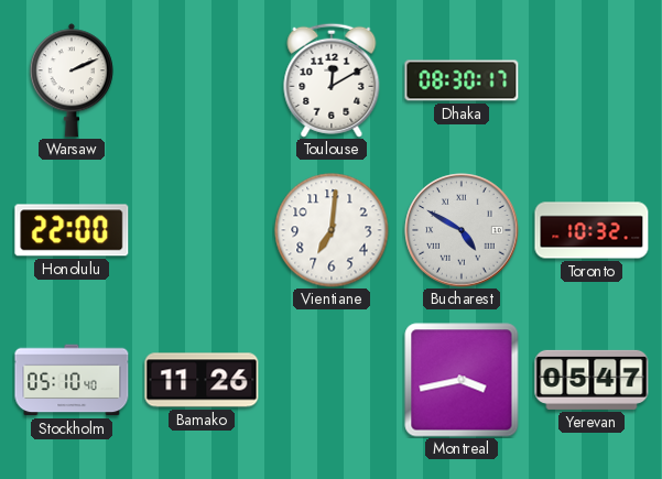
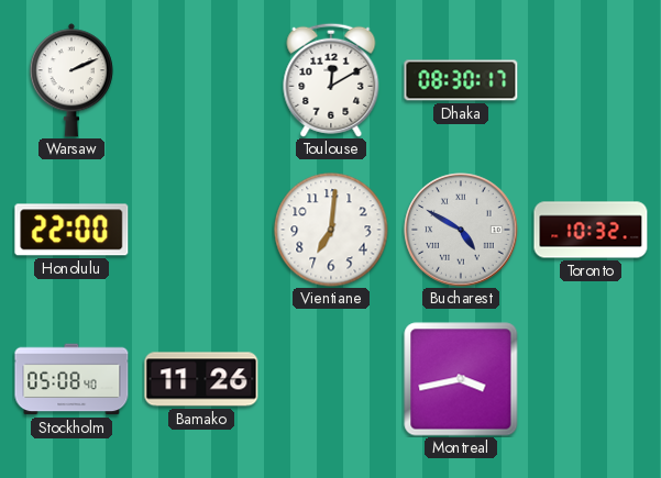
Stockholm: 05:10 -> 05:08 (71, 379)
Yerevan: 05:47 -> none (592, 380)
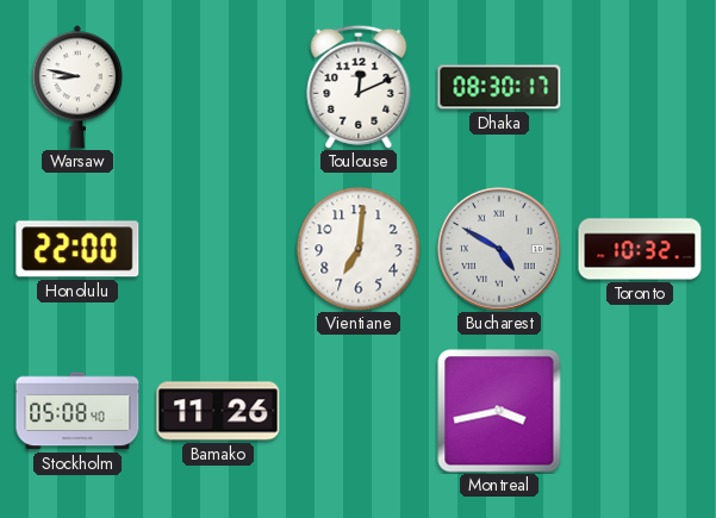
Warsaw: 2:11 -> 8:47 (77, 87)
Toulouse: 12:10 -> 12:11 (359, 87)
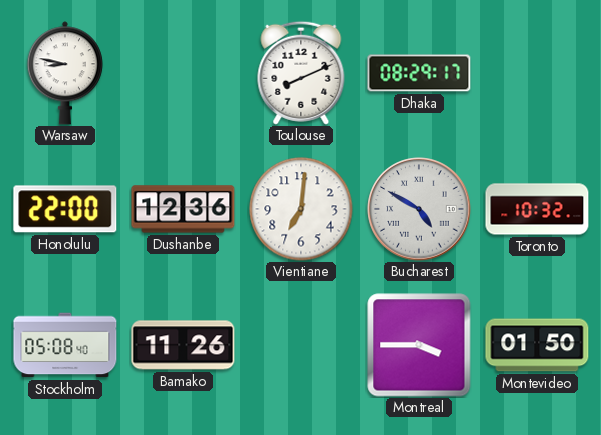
Toulouse: 12:11 -> 8:11 (301, 73)
Dhaka: 08:30 -> 08:29 (419, 73)
Dushanbe: none -> 12:36 (183, 209)
Montreal: 3:43 -> 3:45 (419, 345)
Montevideo: none -> 01:50 (537, 345)
